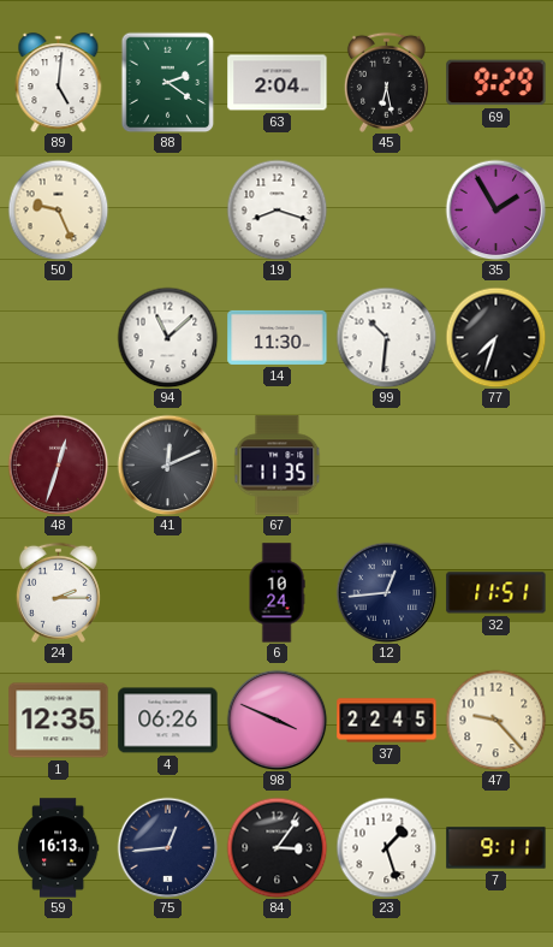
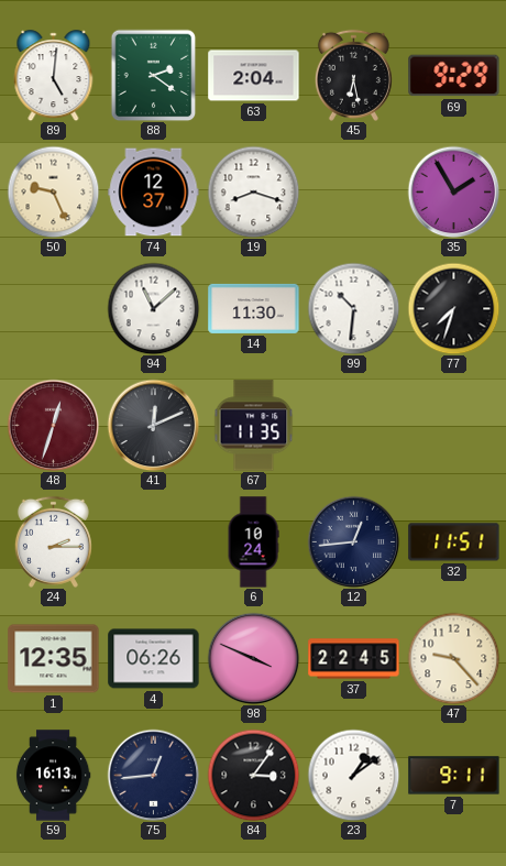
74: none -> 12:37 (154, 193)
23: 1:27 -> 1:09 (353, 775)
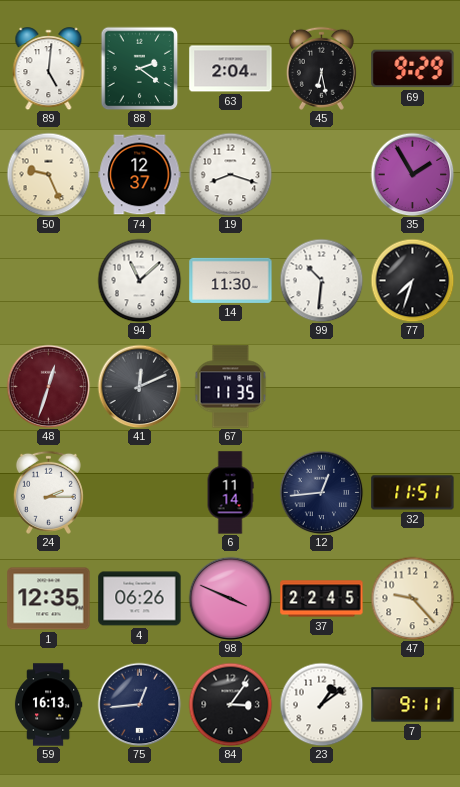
6: 10:24 -> 11:14 (230, 493)
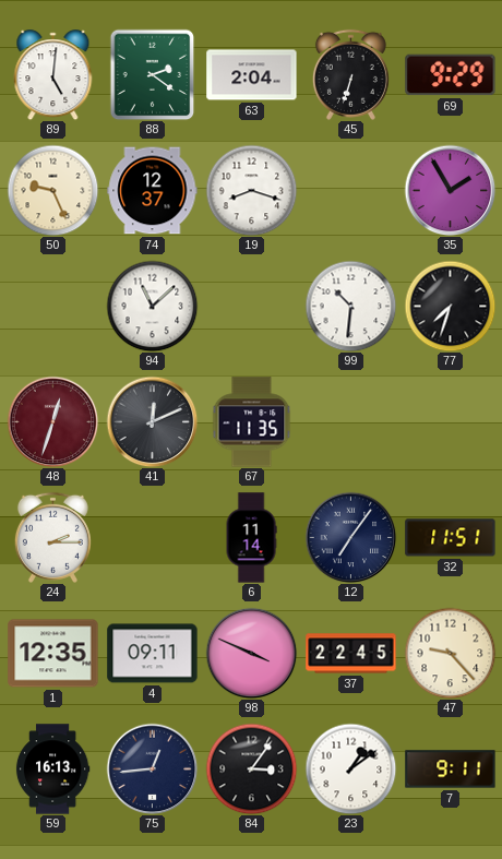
45: 6:28 -> 6:33 (350, 74)
14: 11:30 -> none (231, 280)
12: 12:44 -> 7:06 (350, 537)
4: 06:26 -> 09:11 (153, 654)
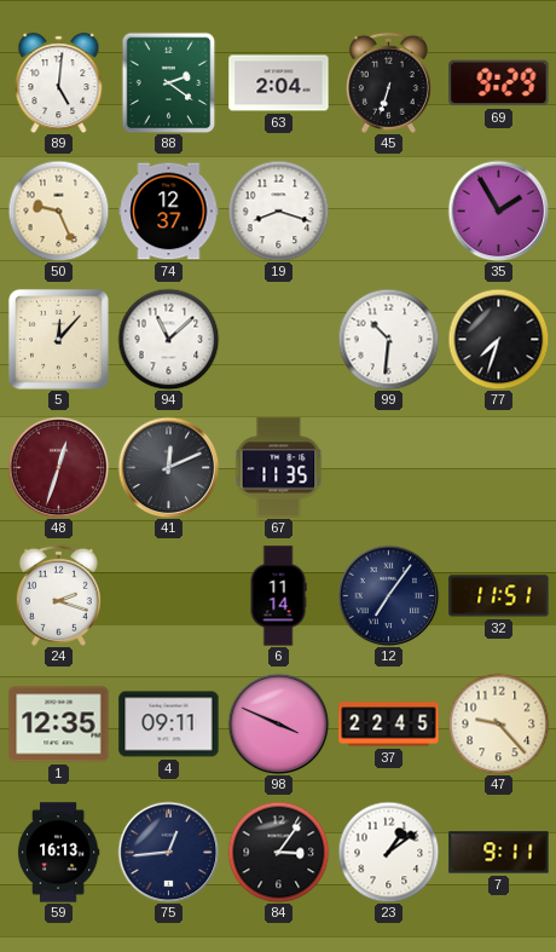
5: none -> 12:07 (58, 339)
24: 2:15 -> 2:18 (58, 595)
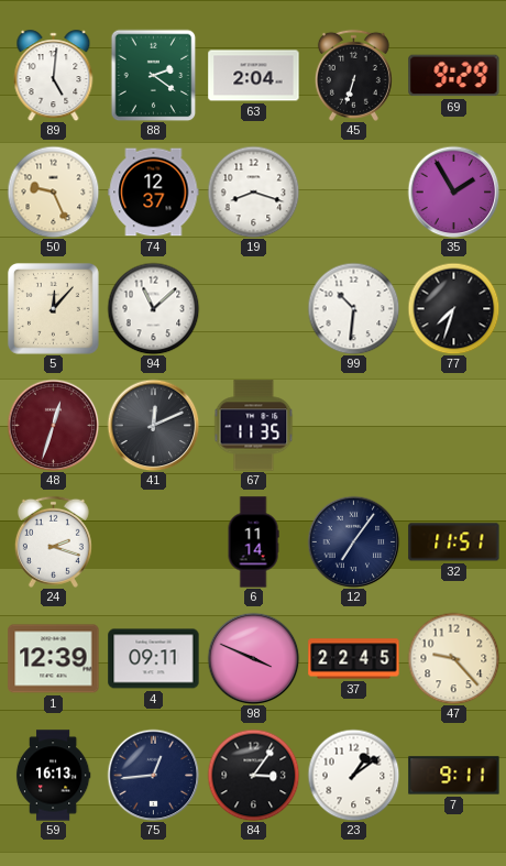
1: 12:35 -> 12:39 (54, 659)
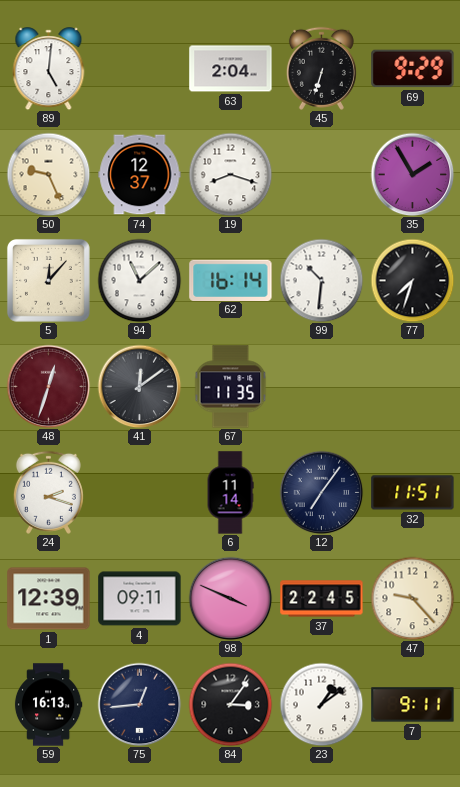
88: 2:21 -> none (154, 75)
62: none -> 16:14 (231, 280)
41: 12:11 -> 12:09 (139, 386)
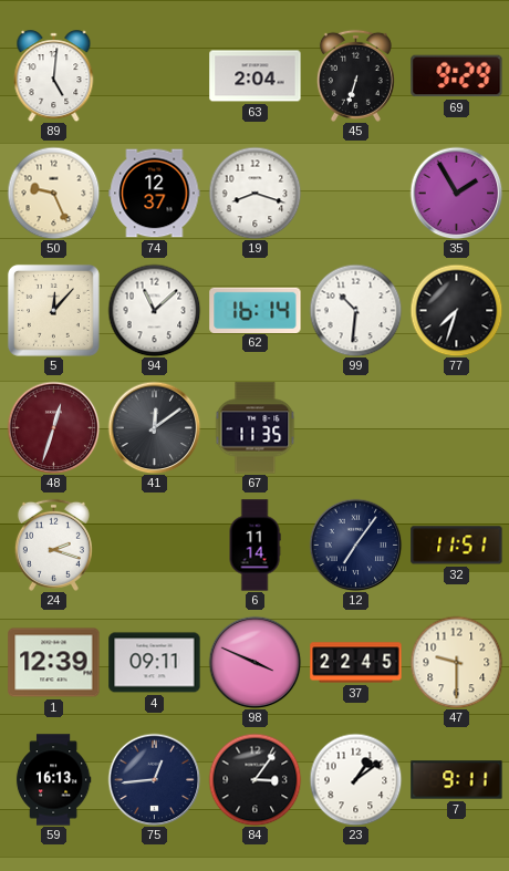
47: 9:23 -> 9:30 (456, 662)
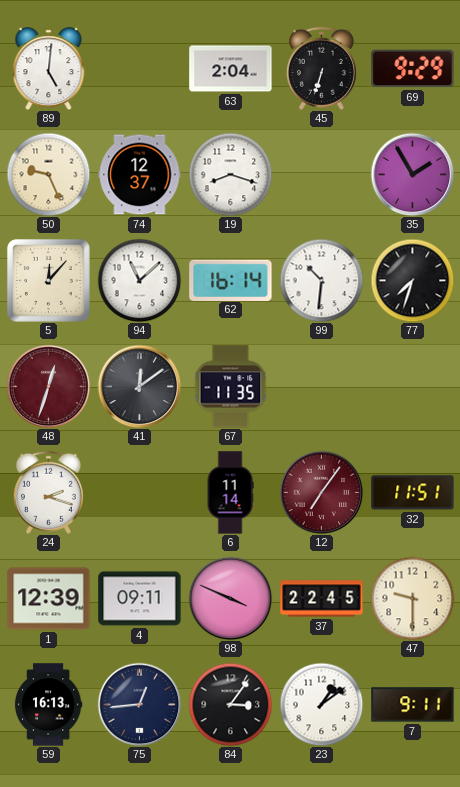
12 dial: navy -> burgundy (321, 492)
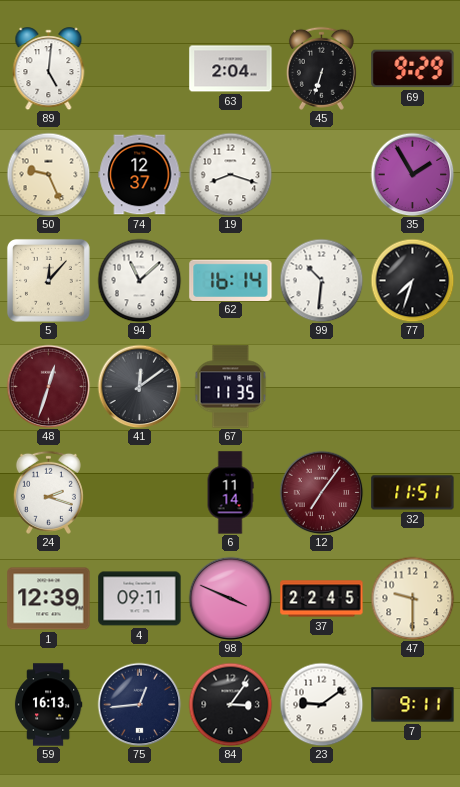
23: 1:09 -> 9:09 (321, 704)
